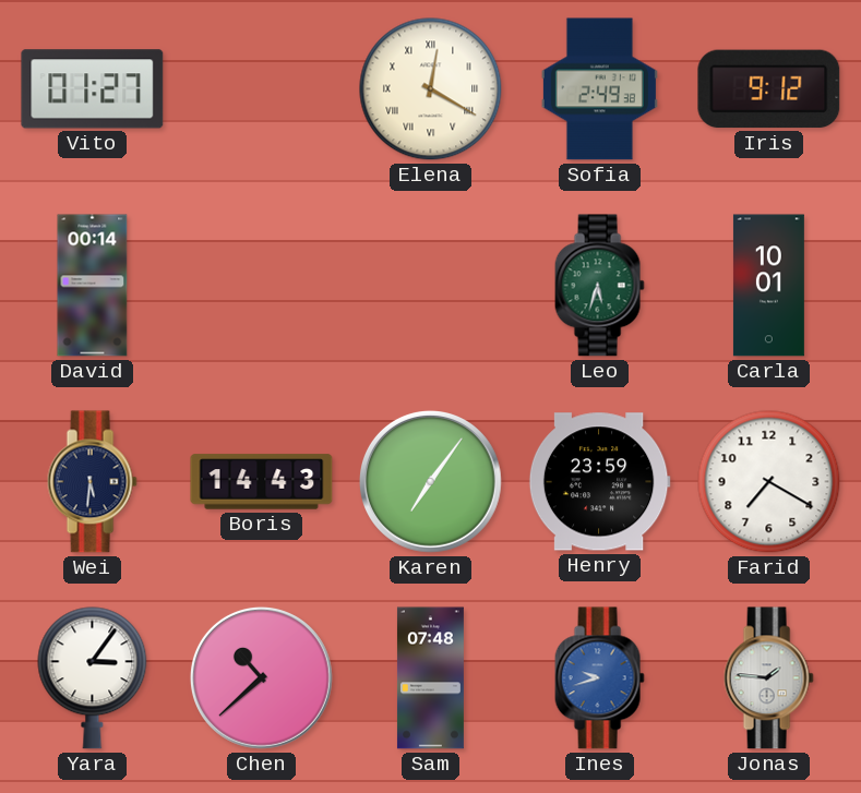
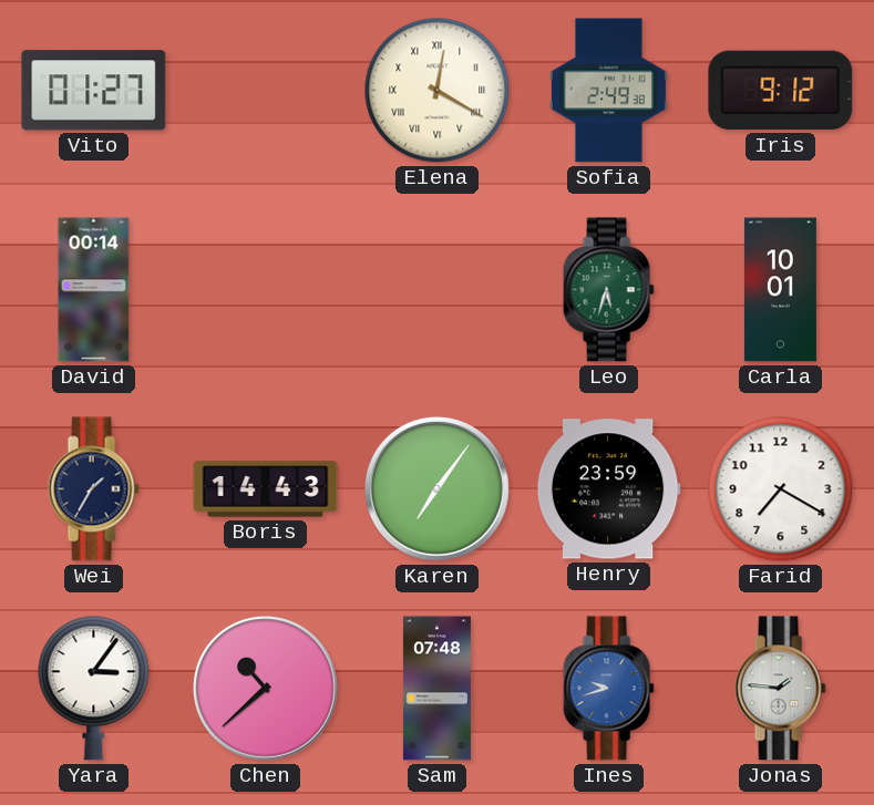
Wei: 5:31 -> 1:35 (93, 489)
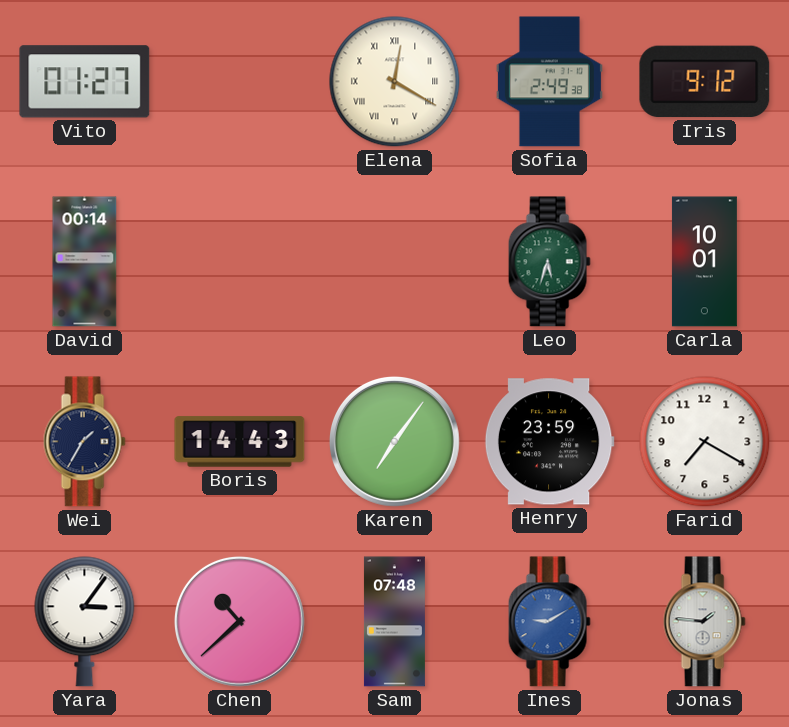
Ines: 9:42 -> 9:10 (549, 622)
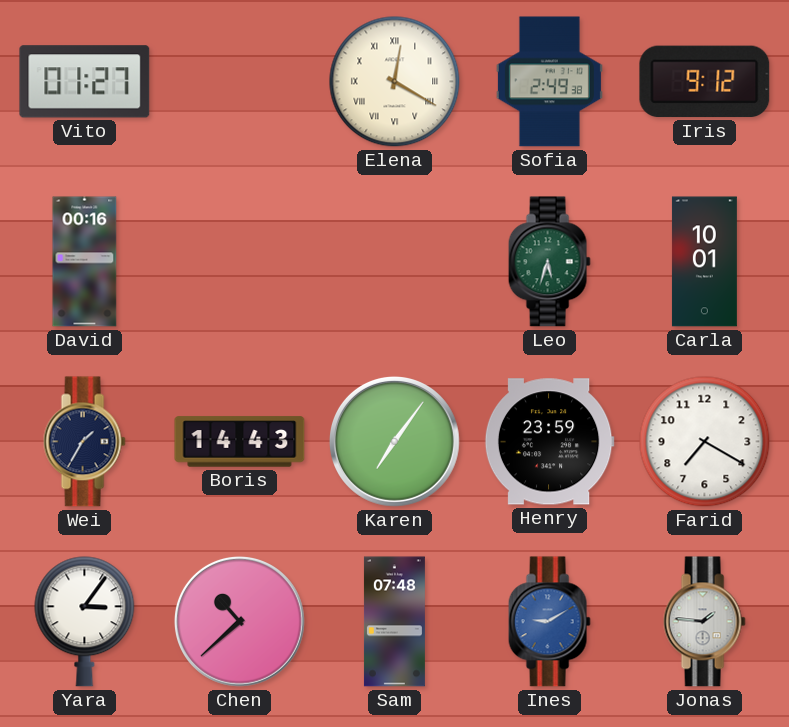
David: 00:14 -> 00:16 (85, 262)
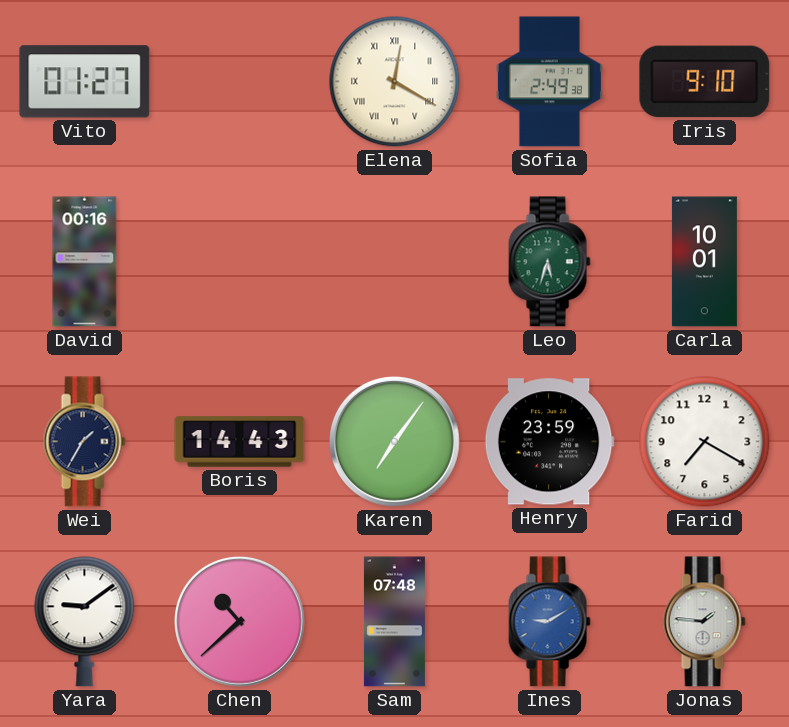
Iris: 9:12 -> 9:10 (705, 82)
Yara: 3:06 -> 9:09 (85, 622)
